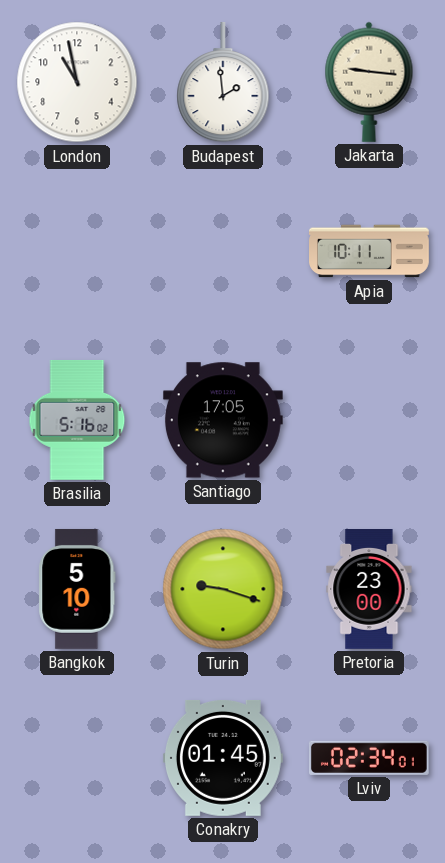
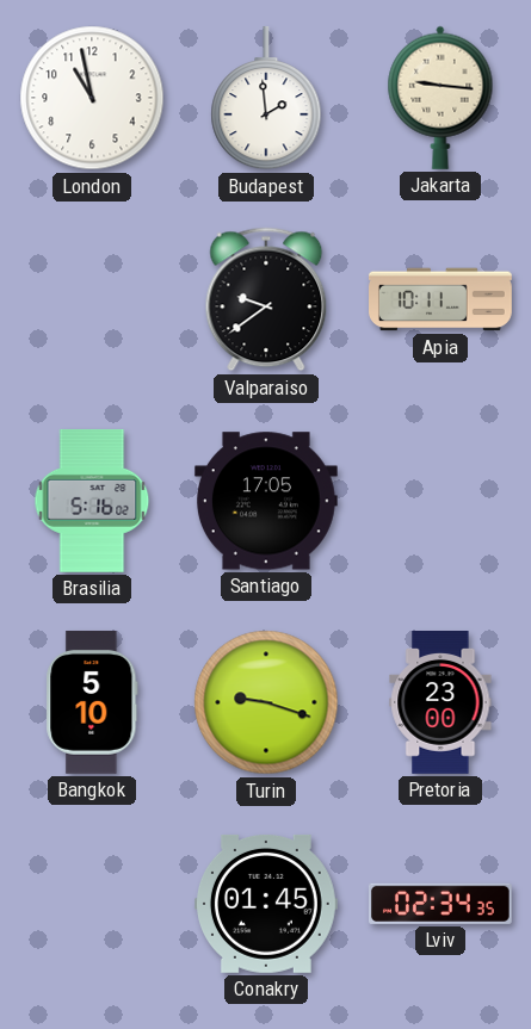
Valparaiso: none -> 9:39 (266, 299)
Lviv: 02:34:01 -> 02:34:35 (440, 904)
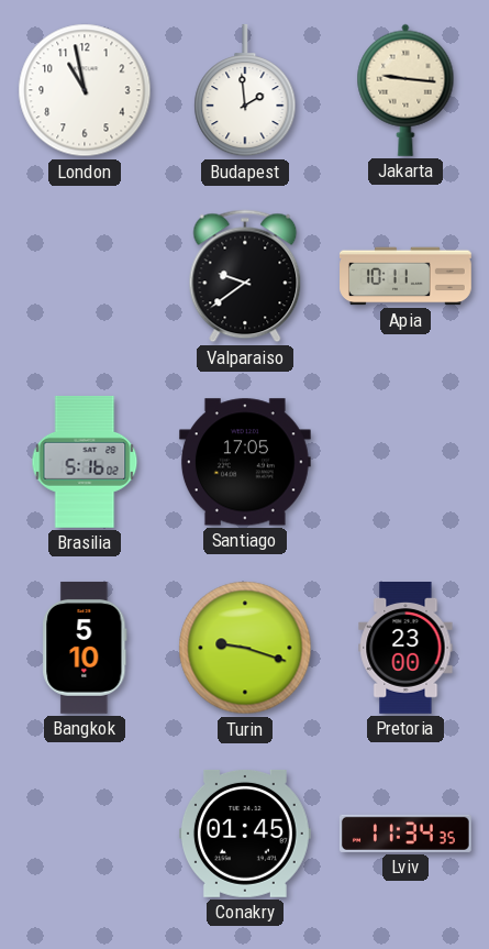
Lviv: 02:34 -> 11:34 (405, 834)
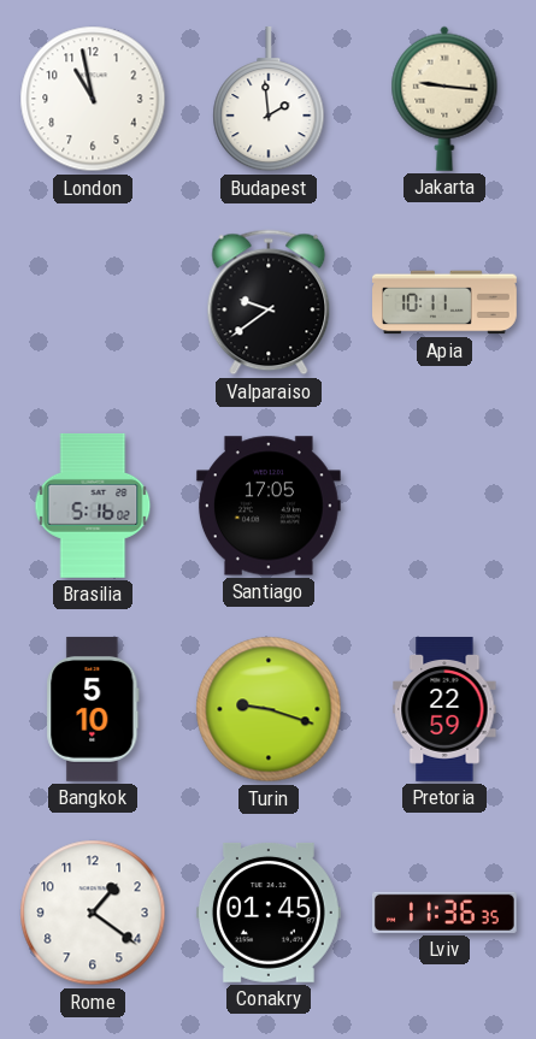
Pretoria: 23:00 -> 22:59 (444, 710)
Rome: none -> 1:21 (93, 913)
Lviv: 11:34 -> 11:36 (444, 913)
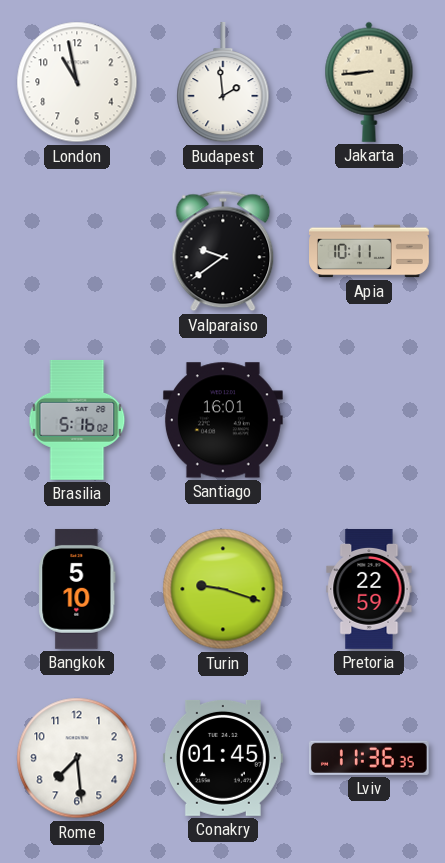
Jakarta: 9:16 -> 8:44 (369, 82)
Santiago: 17:05 -> 16:01 (223, 420)
Rome: 1:21 -> 7:29 (77, 758)
